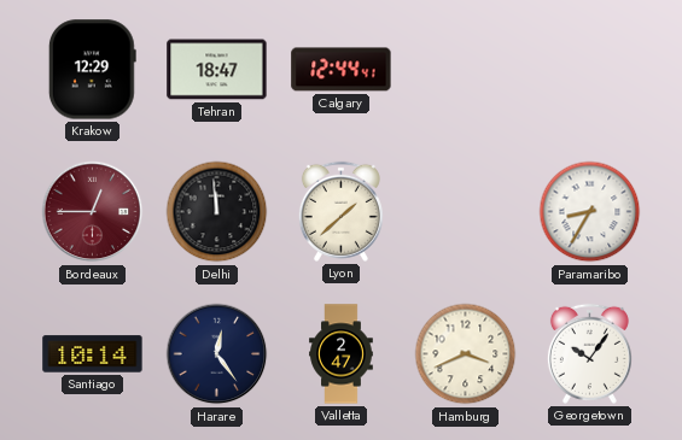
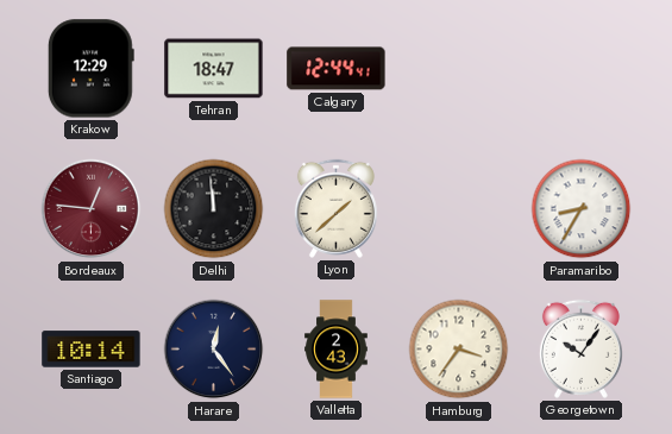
Bordeaux: 12:45 -> 12:46 (92, 209)
Valletta: 2:47 -> 2:43 (337, 350)
Hamburg: 3:41 -> 3:36 (459, 350)
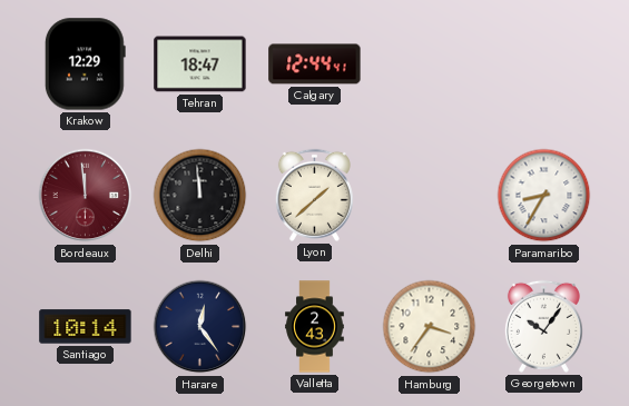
Bordeaux: 12:46 -> 11:59 (86, 196)
